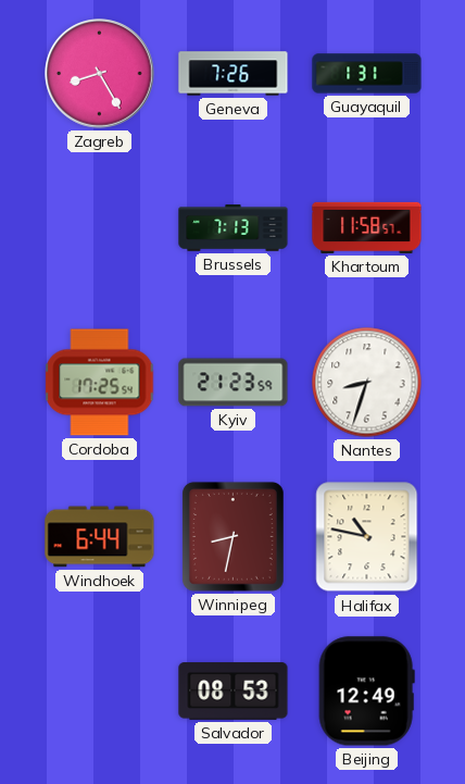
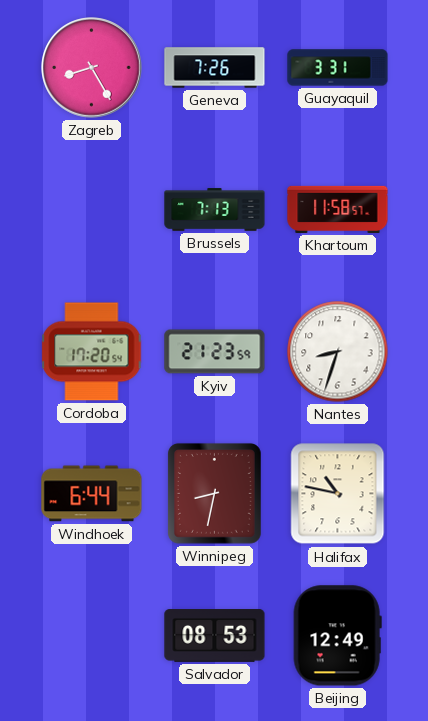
Guayaquil: 1:31 -> 3:31 (338, 68)
Cordoba: 17:25 -> 17:20 (92, 352)
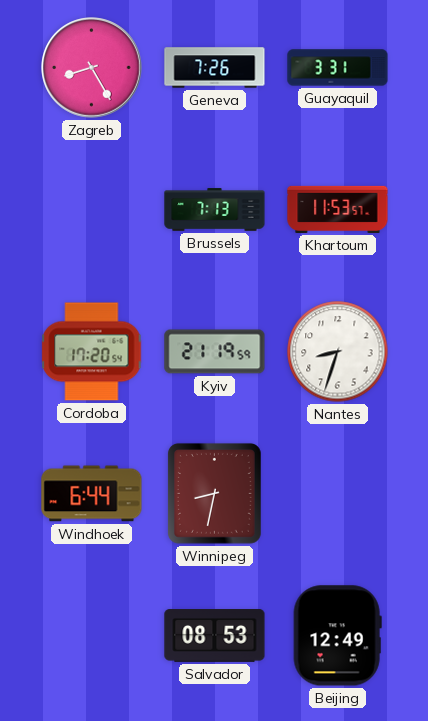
Khartoum: 11:58 -> 11:53 (338, 209)
Kyiv: 21:23 -> 21:19 (215, 352)
Halifax: 10:47 -> none (338, 494)
